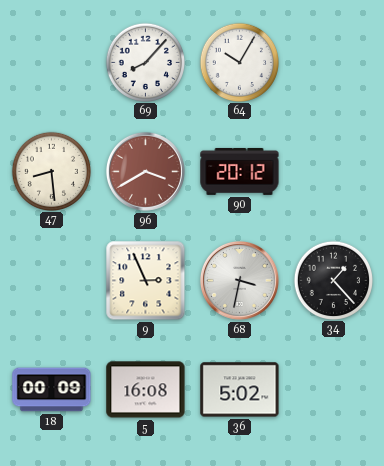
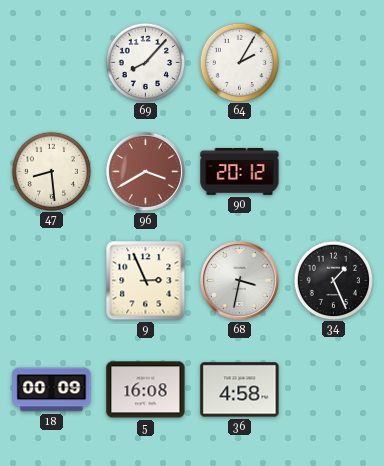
64: 10:05 -> 2:05 (239, 62)
34: 1:23 -> 1:26 (333, 280)
36: 5:02 -> 4:58 (240, 390)
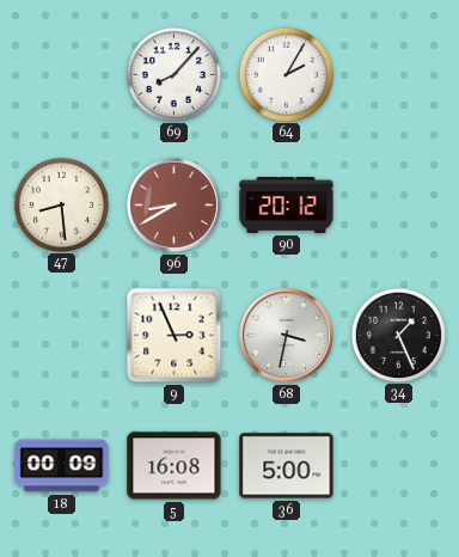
96: 3:40 -> 8:40 (173, 204)
36: 4:58 -> 5:00 (287, 466)
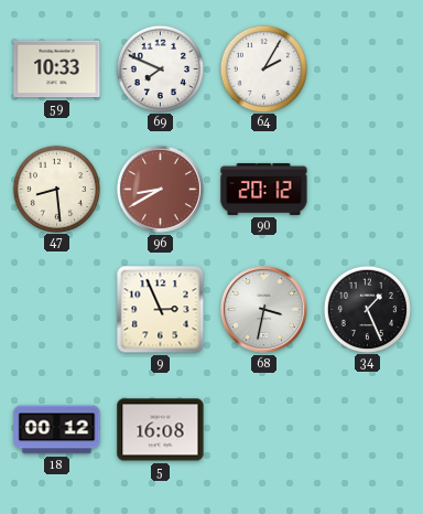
59: none -> 10:33 (57, 69)
69: 8:07 -> 7:49 (160, 68)
18: 00:09 -> 00:12 (57, 430)
36: 5:00 -> none (287, 466)
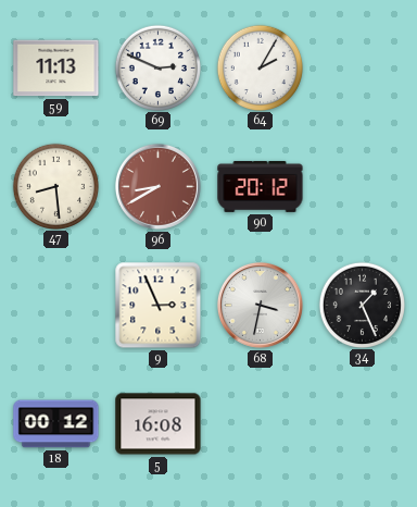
59: 10:33 -> 11:13 (56, 69)
69: 7:49 -> 2:49 (157, 67)
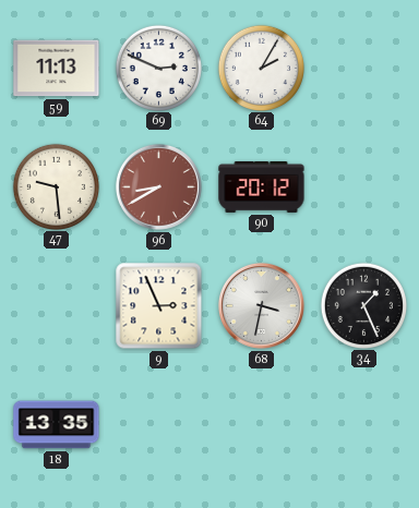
47: 8:29 -> 9:29 (56, 186)
18: 00:12 -> 13:35 (57, 425)
5: 16:08 -> none (159, 424)
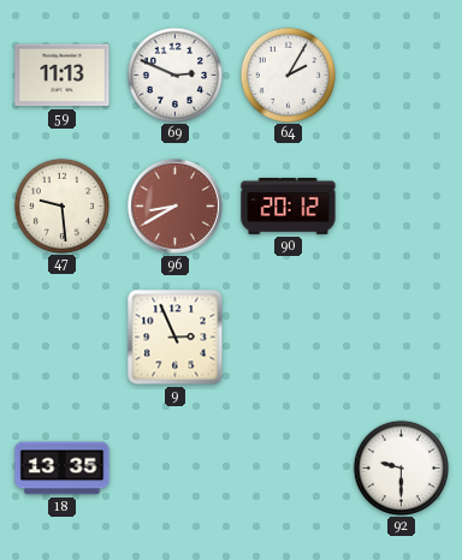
68: 3:32 -> none (261, 305)
34: 1:26 -> none (363, 305)
92: none -> 9:30 (401, 467)
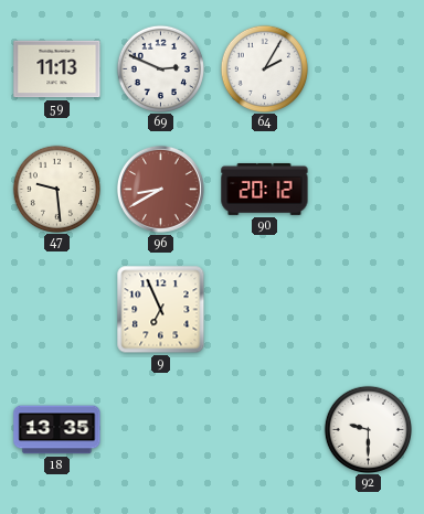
9: 2:56 -> 6:56 (161, 310)
